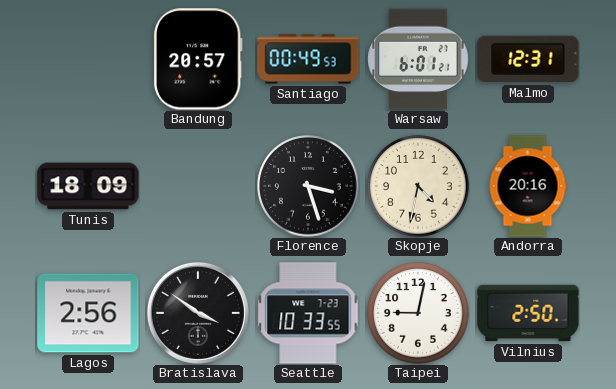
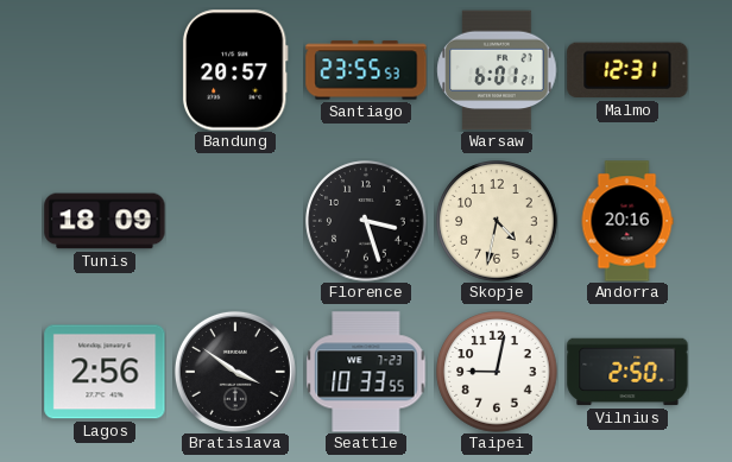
Santiago: 00:49 -> 23:55 (366, 70)
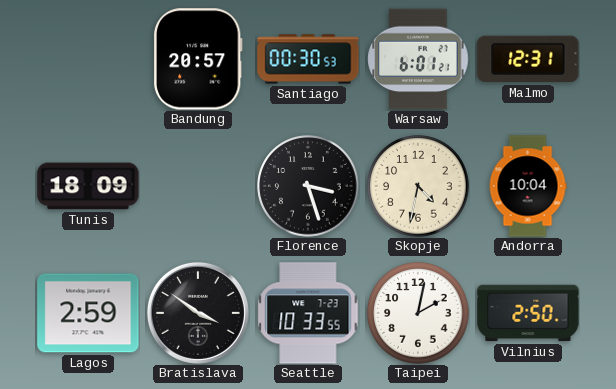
Santiago: 23:55 -> 00:30 (308, 59)
Andorra: 20:16 -> 10:04 (528, 186)
Lagos: 2:56 -> 2:59 (88, 313)
Taipei: 9:02 -> 2:02 (418, 313)
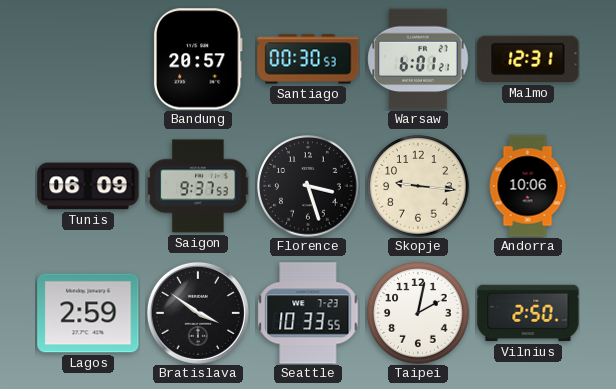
Tunis: 18:09 -> 06:09 (88, 186)
Saigon: none -> 9:37 (198, 186)
Skopje: 4:32 -> 9:16 (418, 186)
Andorra: 10:04 -> 10:06 (528, 186)
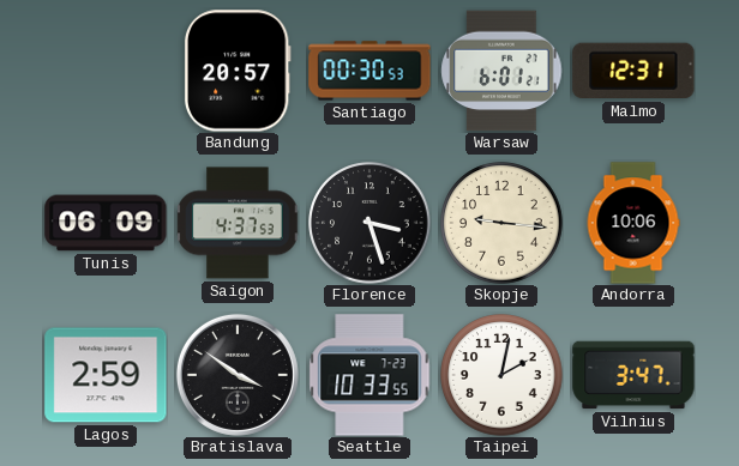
Saigon: 9:37 -> 4:37 (238, 223)
Vilnius: 2:50 -> 3:47 (633, 375)
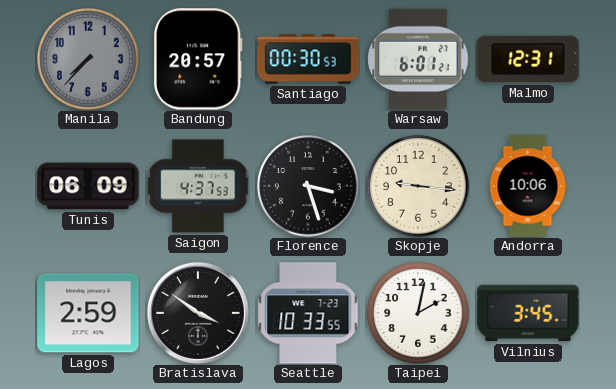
Manila: none -> 7:37 (88, 59)
Vilnius: 3:47 -> 3:45 (528, 313)
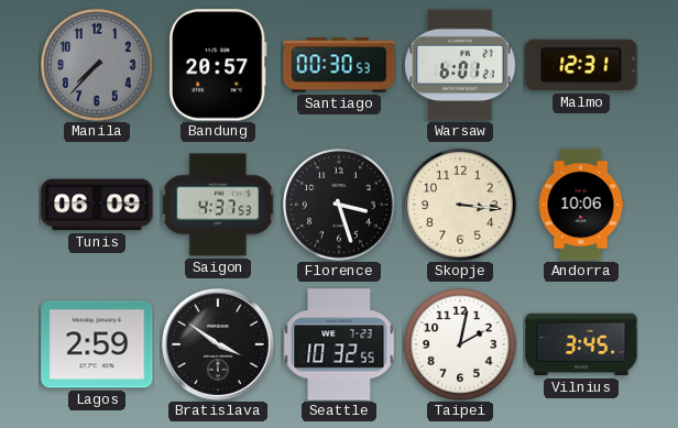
Skopje: 9:16 -> 3:16 (460, 205)
Seattle: 10:33 -> 10:32 (339, 344)
